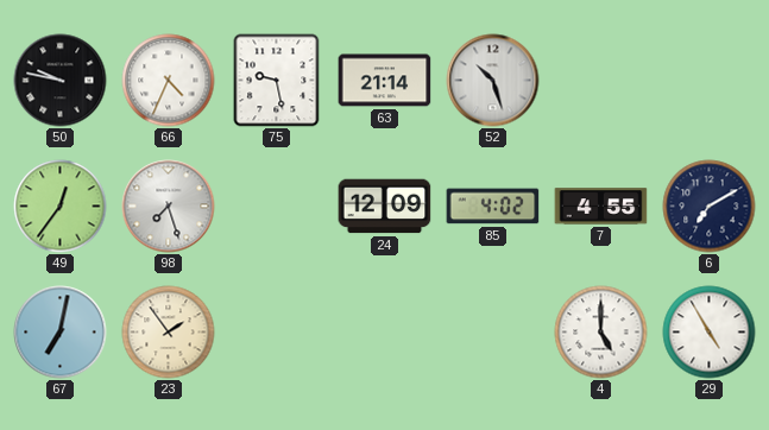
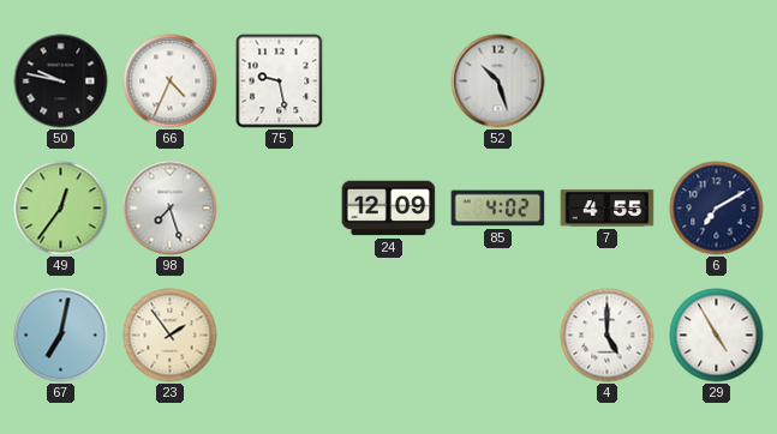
63: 21:14 -> none (385, 81)
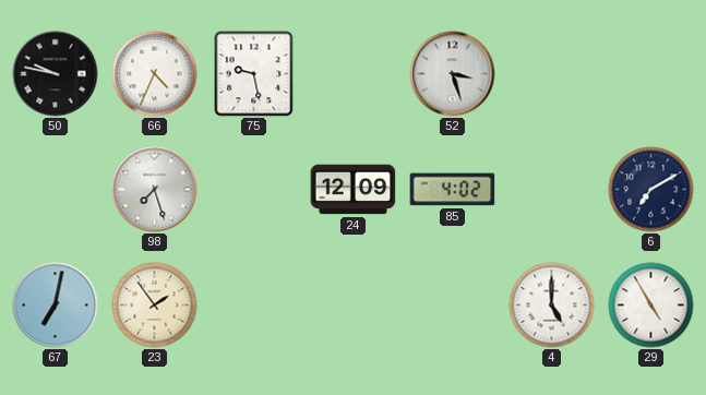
52: 10:27 -> 3:27 (453, 74)
49: 12:36 -> none (61, 209)
7: 4:55 -> none (608, 209)
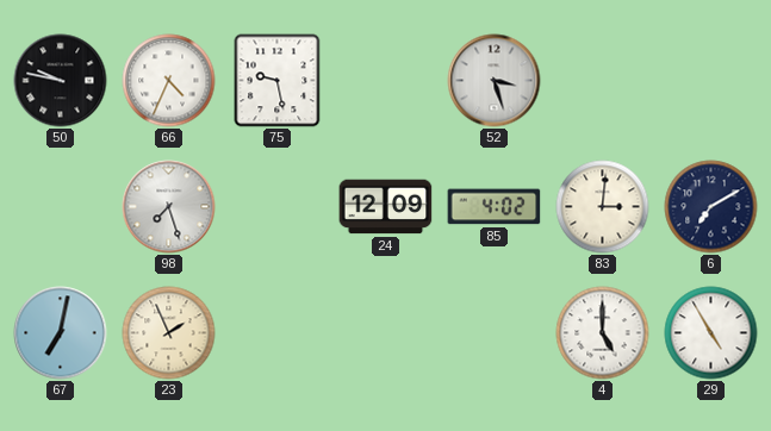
83: none -> 3:01 (603, 207)
23: 1:54 -> 1:56 (169, 333)
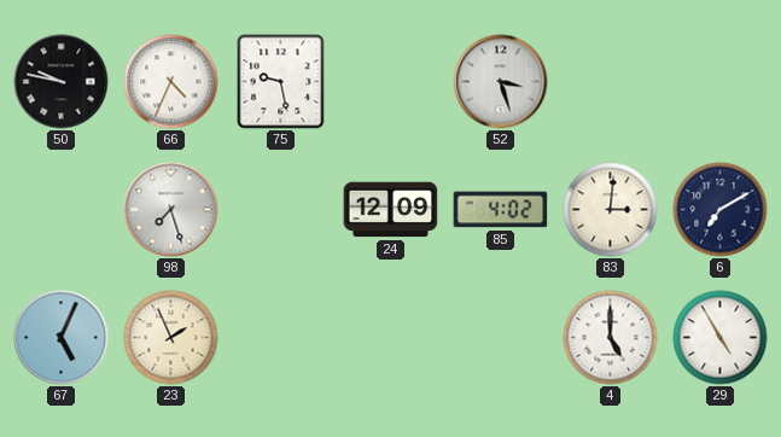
67: 7:02 -> 5:04 (62, 338)
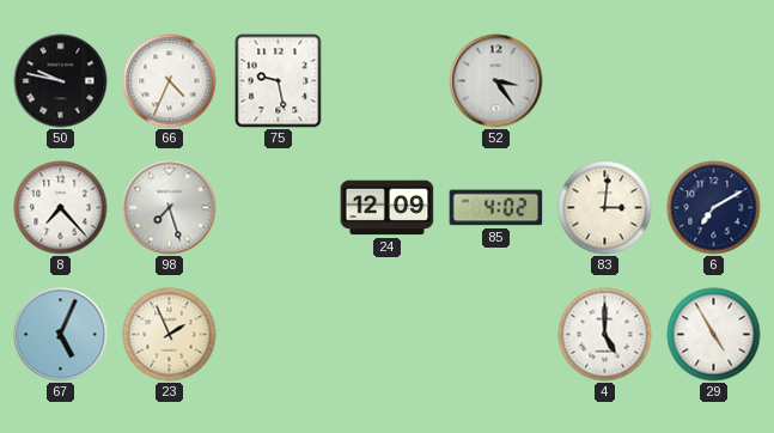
52: 3:27 -> 3:24 (496, 81)
8: none -> 7:23 (61, 208)
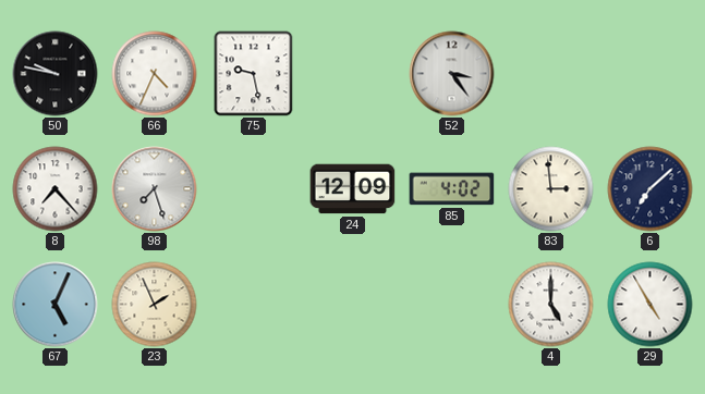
83: 3:01 -> 2:59 (551, 189)
6: 7:10 -> 7:08 (651, 189)
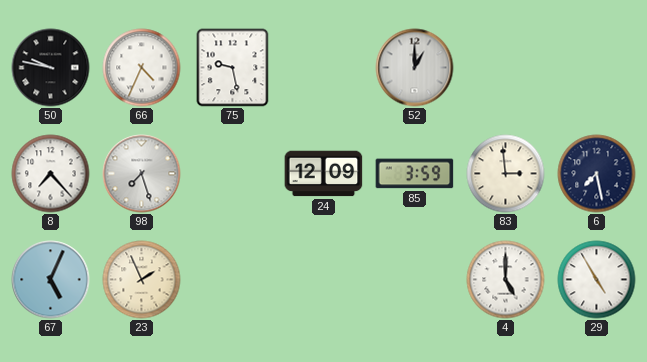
52: 3:24 -> 1:00 (415, 68)
85: 4:02 -> 3:59 (415, 174)
6: 7:08 -> 7:28 (597, 174)
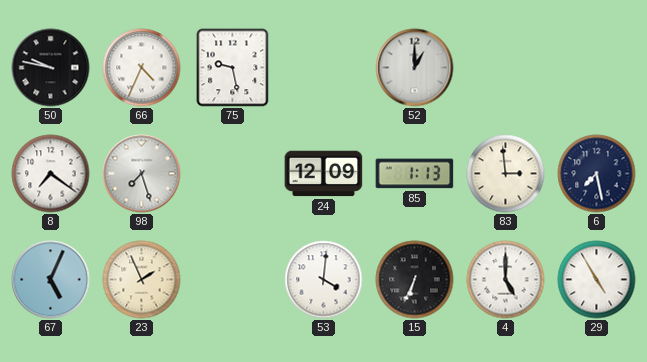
8: 7:23 -> 7:21 (51, 174)
85: 3:59 -> 1:13 (415, 174)
53: none -> 4:01 (324, 280)
15: none -> 6:34 (415, 280)
